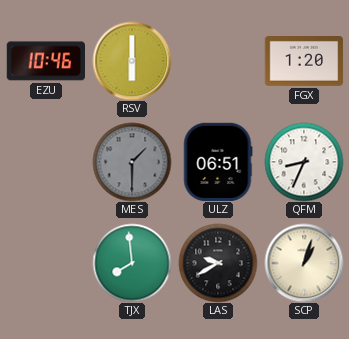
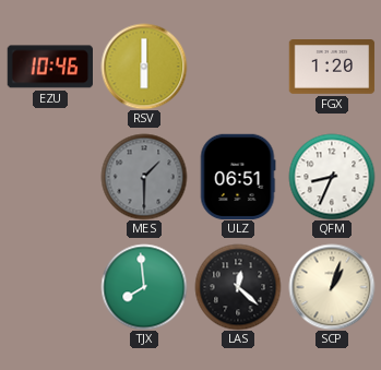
LAS: 9:40 -> 12:22 (238, 287)
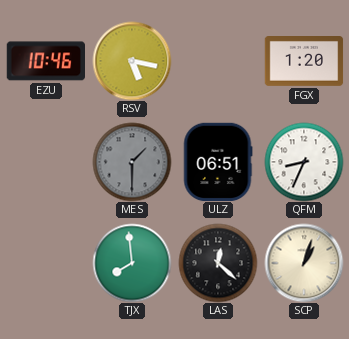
RSV: 6:00 -> 5:17 (132, 61)
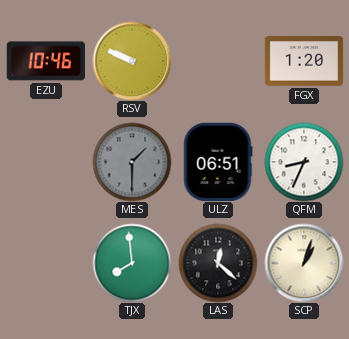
RSV: 5:17 -> 9:49 (132, 61)
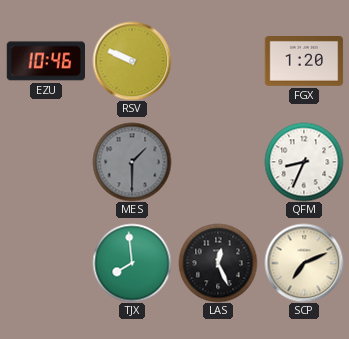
ULZ: 06:51 -> none (218, 162)
LAS: 12:22 -> 12:26 (218, 263)
SCP: 1:03 -> 7:11 (304, 263)
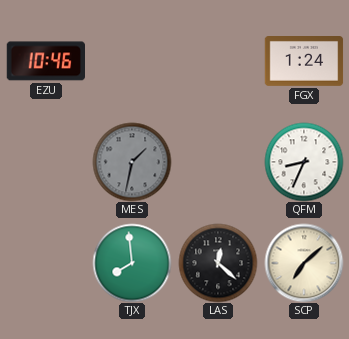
RSV: 9:49 -> none (132, 61)
FGX: 1:20 -> 1:24 (304, 62)
MES: 1:30 -> 1:32 (132, 162)
LAS: 12:26 -> 12:22 (218, 263)
SCP: 7:11 -> 7:08 (304, 263)
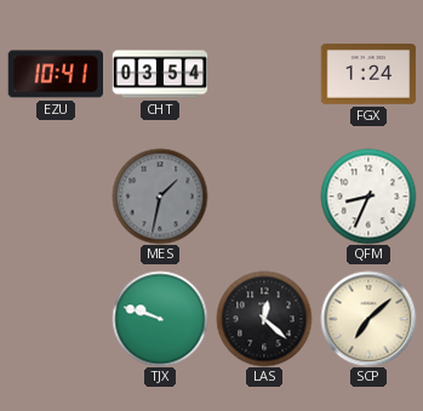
EZU: 10:46 -> 10:41 (55, 74)
CHT: none -> 03:54 (160, 74)
TJX: 7:59 -> 9:48 (160, 319)
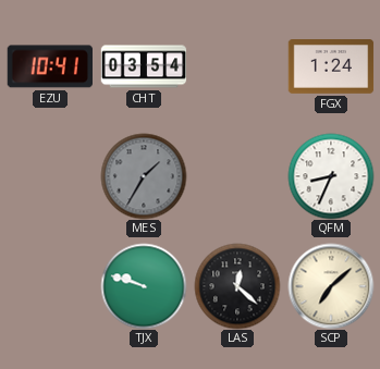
MES: 1:32 -> 1:35 (144, 176)
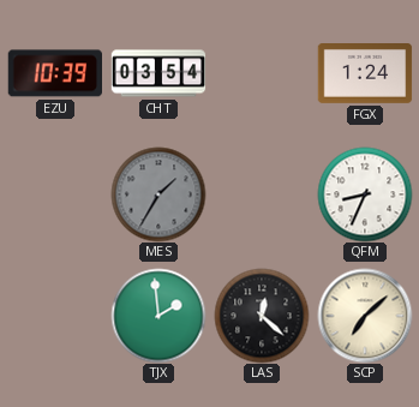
EZU: 10:41 -> 10:39 (54, 73)
TJX: 9:48 -> 1:59 (158, 316)
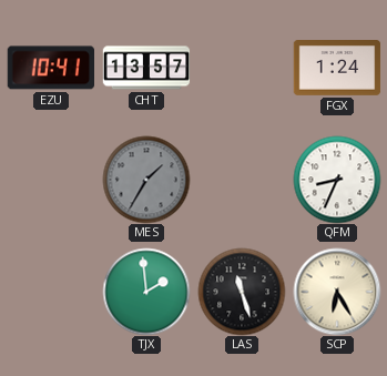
EZU: 10:39 -> 10:41 (50, 68)
CHT: 03:54 -> 13:57 (146, 68)
LAS: 12:22 -> 11:27 (242, 292)
SCP: 7:08 -> 6:25 (337, 292)
